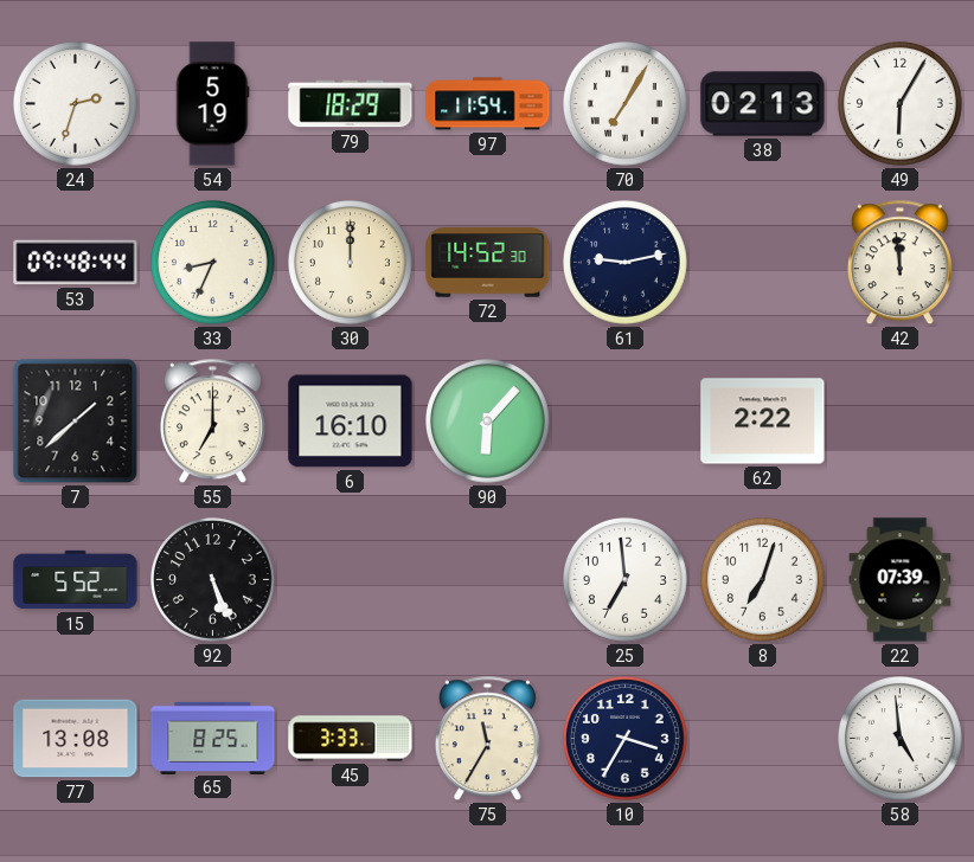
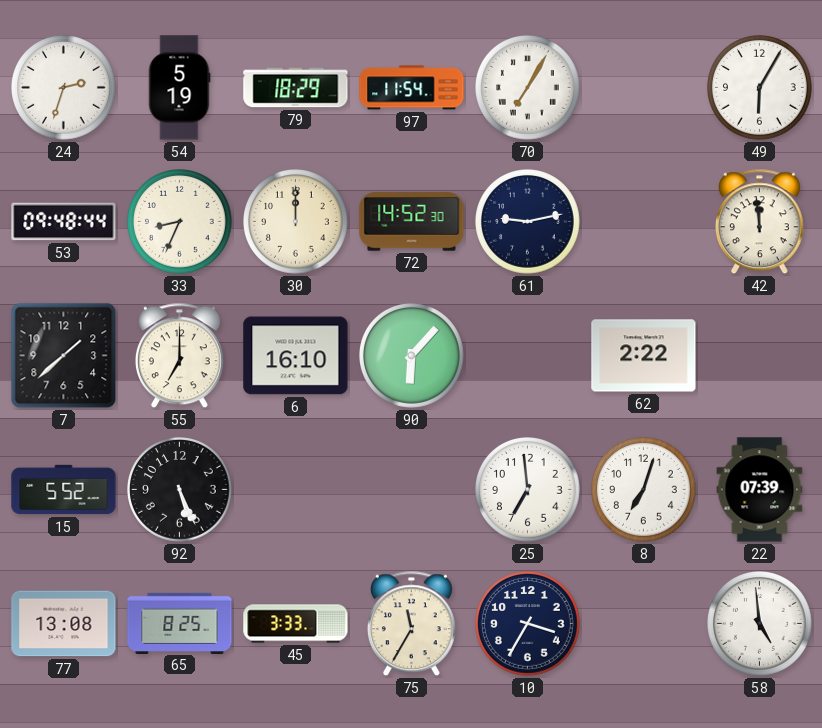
38: 02:13 -> none (763, 104)
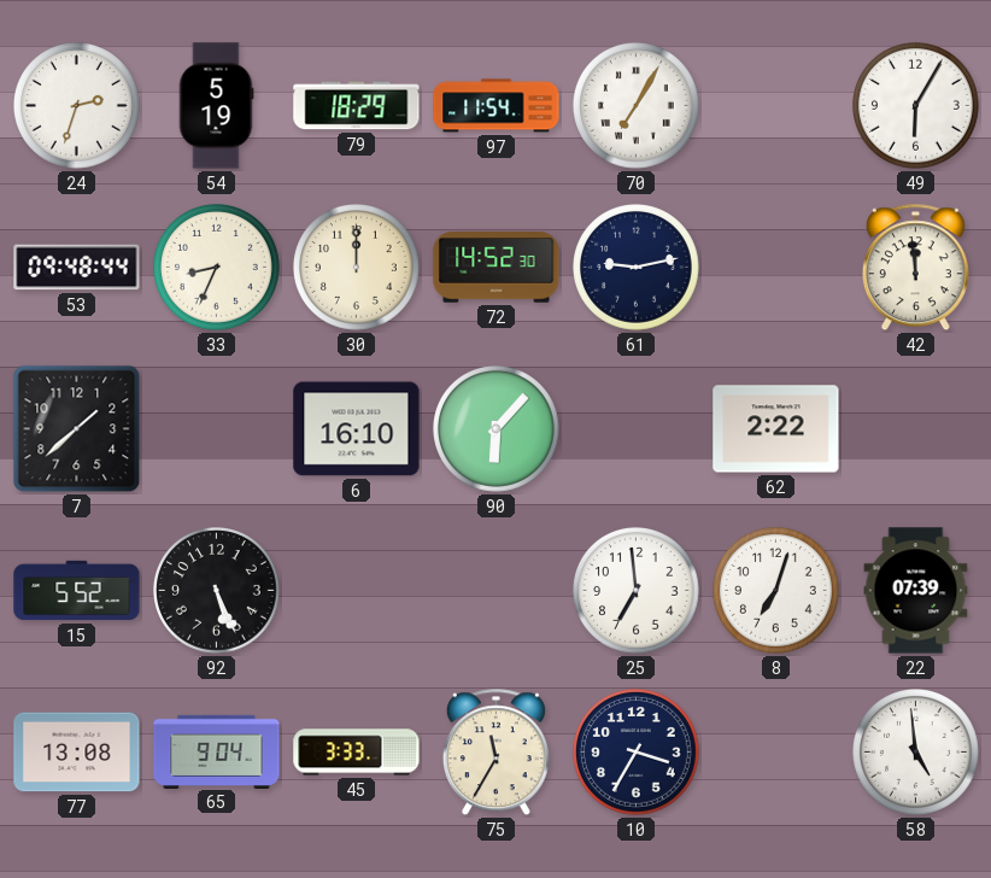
55: 7:00 -> none (179, 356)
65: 8:25 -> 9:04 (217, 751)
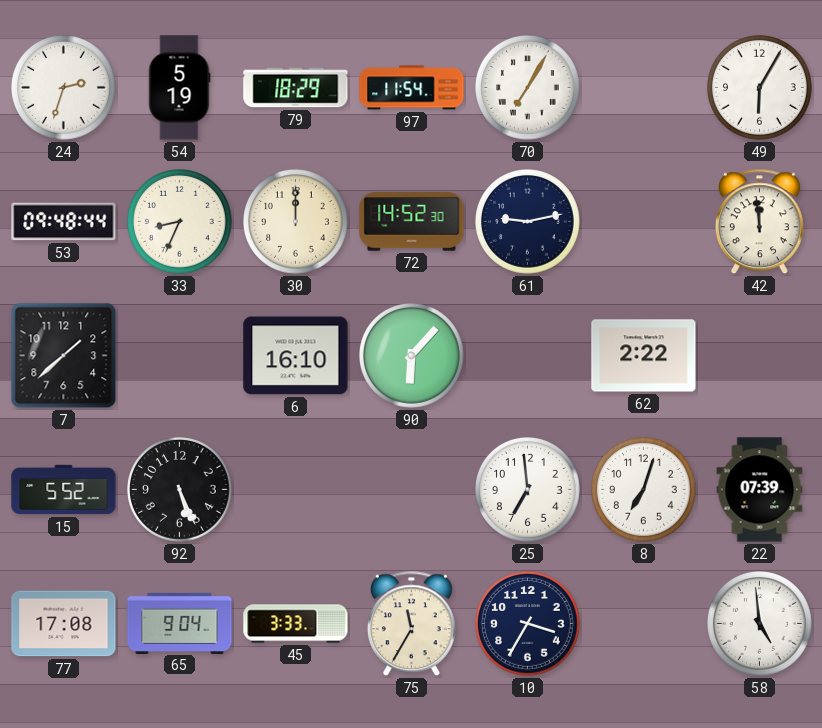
77: 13:08 -> 17:08 (64, 624)
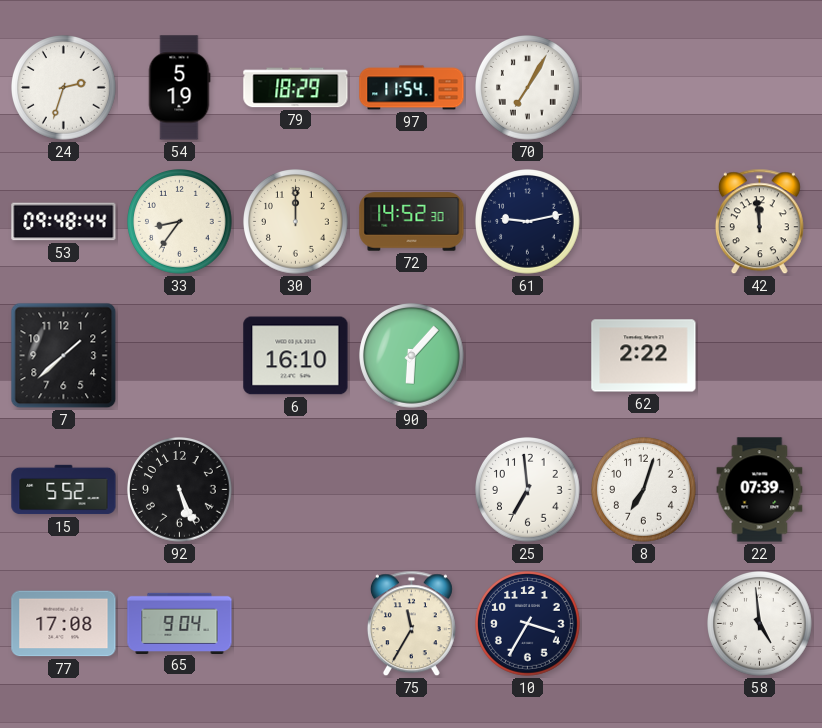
49: 6:05 -> none (760, 88)
33: 8:34 -> 8:36 (180, 222)
45: 3:33 -> none (296, 624)
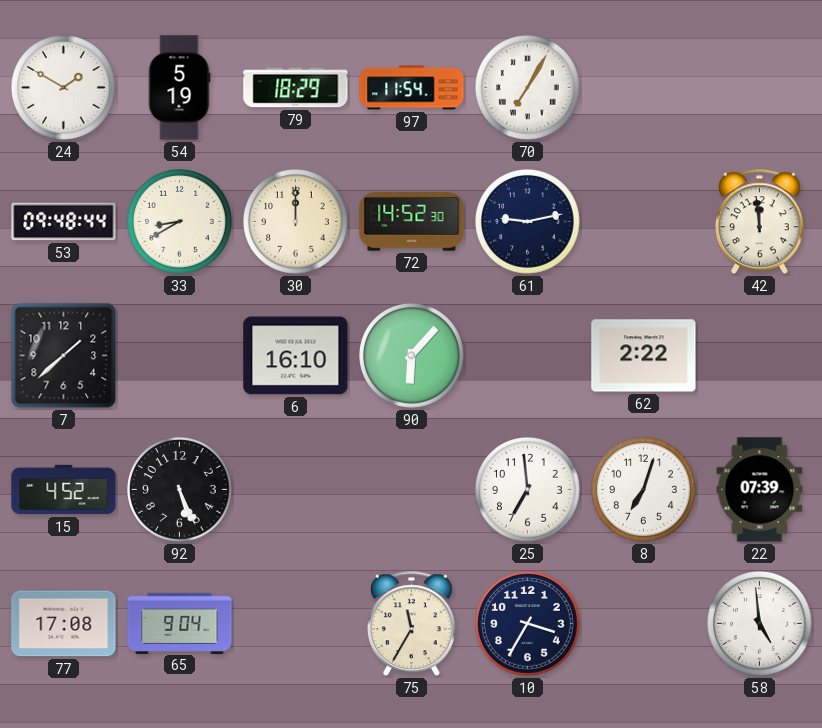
24: 2:33 -> 1:50 (64, 88)
33: 8:36 -> 8:40 (180, 222)
15: 5:52 -> 4:52 (64, 490)
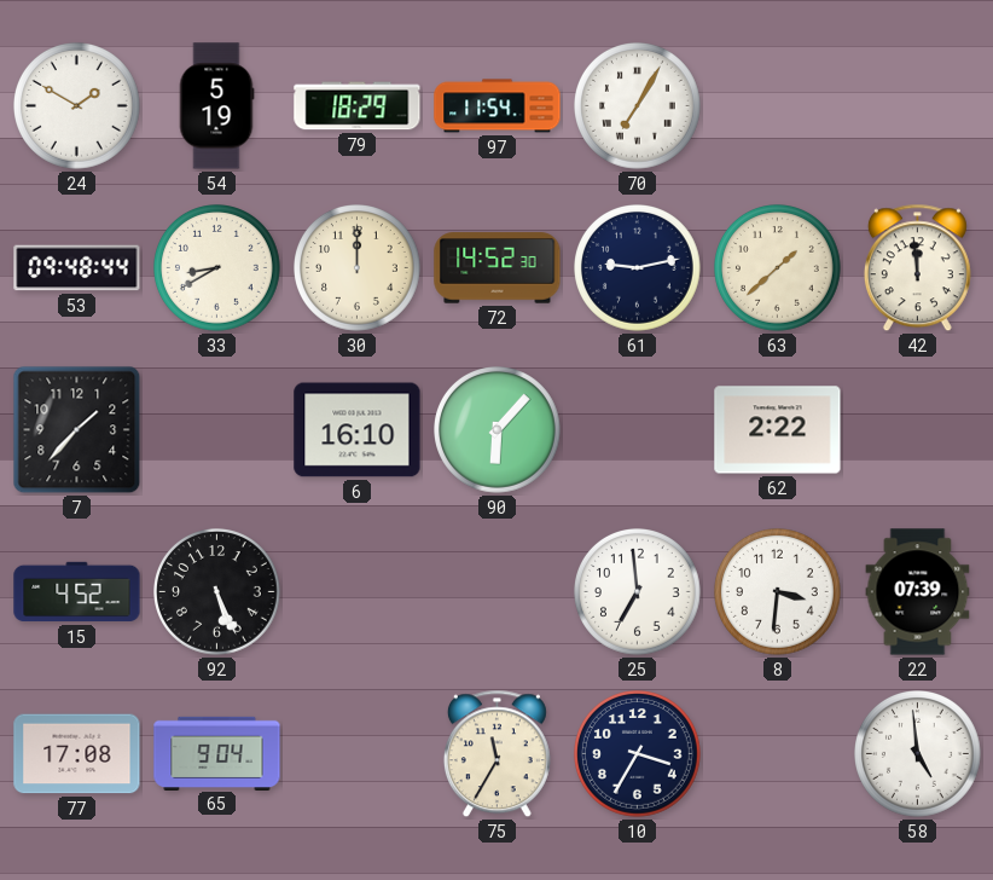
63: none -> 1:38 (778, 268)
7: 1:38 -> 1:37 (77, 430)
8: 7:03 -> 3:31 (778, 592)
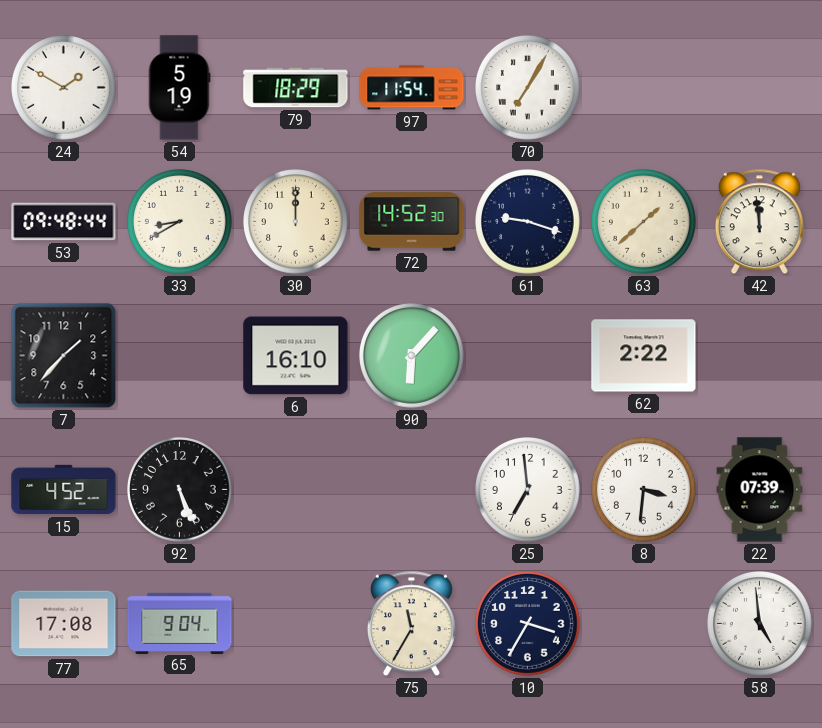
61: 9:13 -> 9:18 (528, 222)
